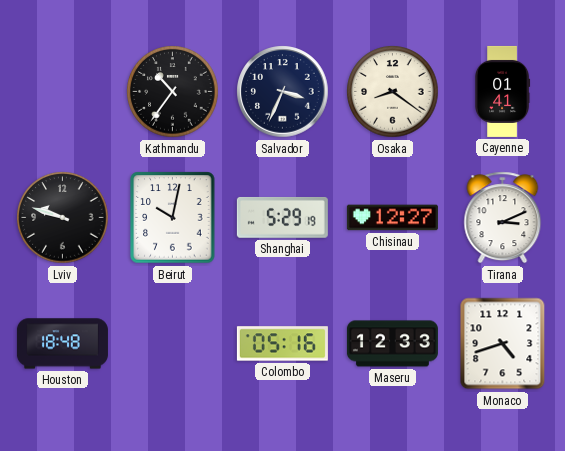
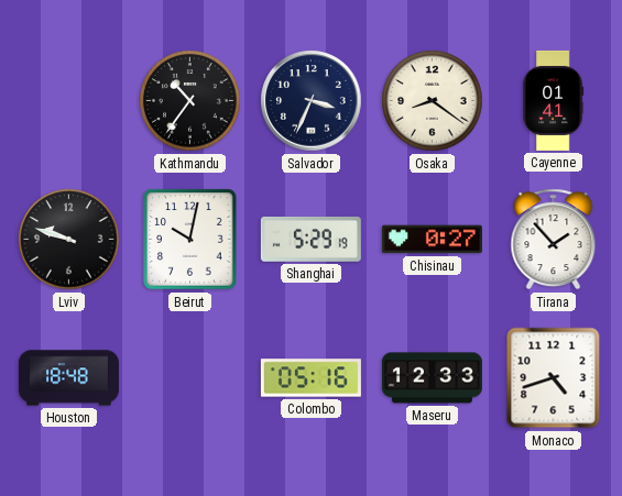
Chisinau: 12:27 -> 0:27 (432, 240)
Tirana: 3:11 -> 1:53 (554, 240)
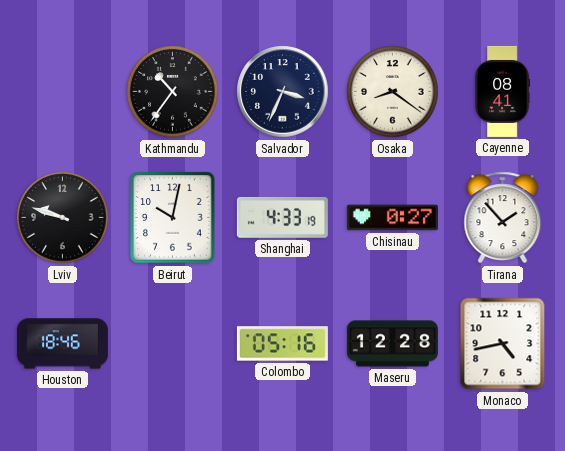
Cayenne: 01:41 -> 08:41 (503, 91)
Shanghai: 5:29 -> 4:33 (282, 217)
Houston: 18:48 -> 18:46 (62, 344)
Maseru: 12:33 -> 12:28 (392, 344)
Monaco: 4:42 -> 4:43 (503, 344)
